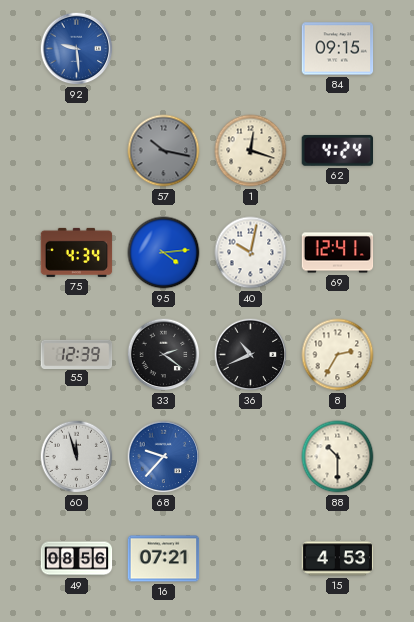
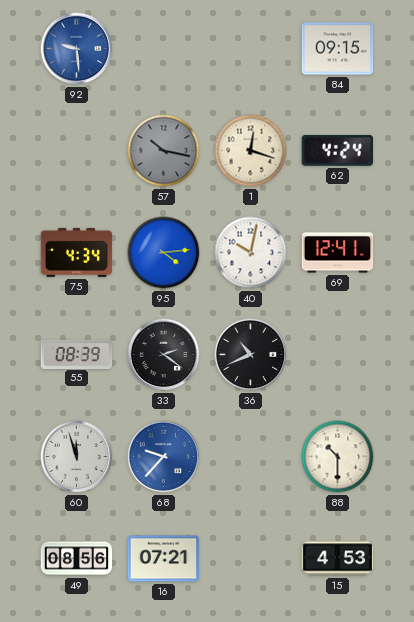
55: 12:39 -> 08:39 (77, 354)
8: 2:35 -> none (338, 355)
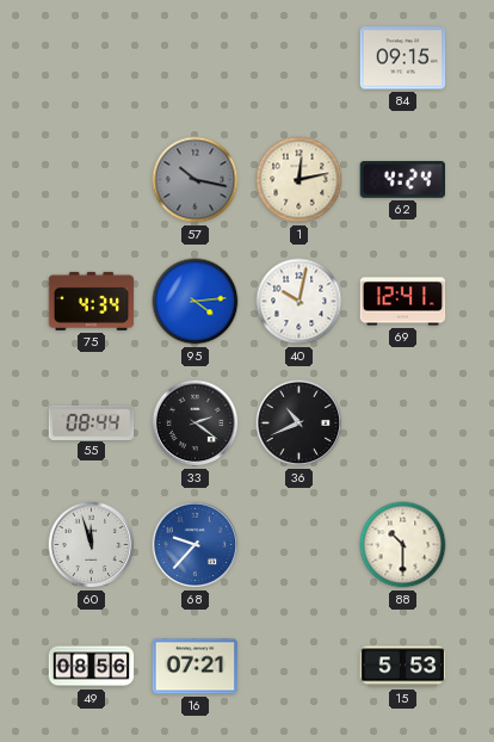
92: 9:29 -> none (77, 49)
1: 12:18 -> 12:13 (300, 180)
55: 08:39 -> 08:44 (92, 422)
15: 4:53 -> 5:53 (403, 667)
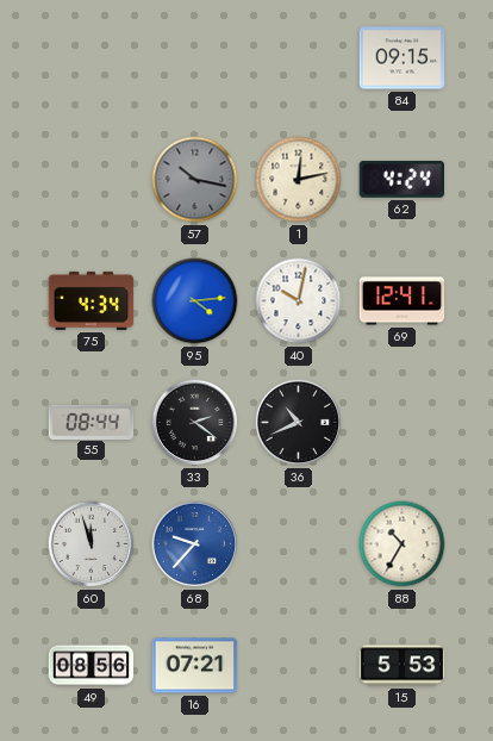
88: 10:30 -> 10:35 (402, 544)
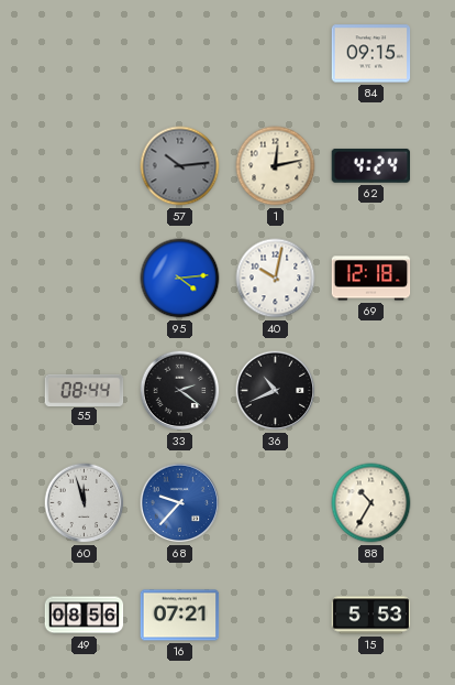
57: 10:17 -> 10:14 (180, 166)
75: 4:34 -> none (92, 300)
69: 12:41 -> 12:18 (371, 279)
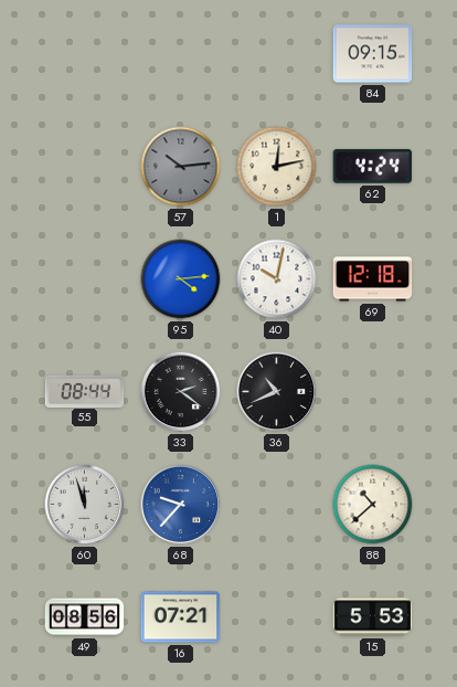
88: 10:35 -> 10:38 (373, 505)
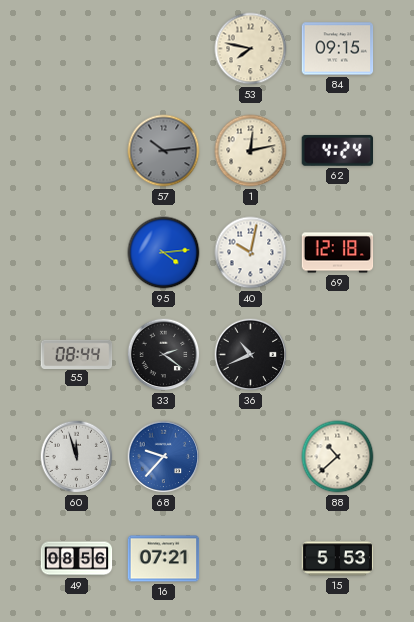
53: none -> 7:47 (251, 49)
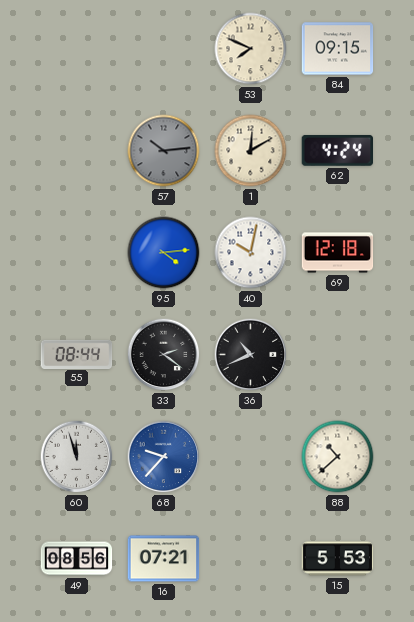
53: 7:47 -> 7:49 (251, 49)
1: 12:13 -> 12:10 (251, 151)
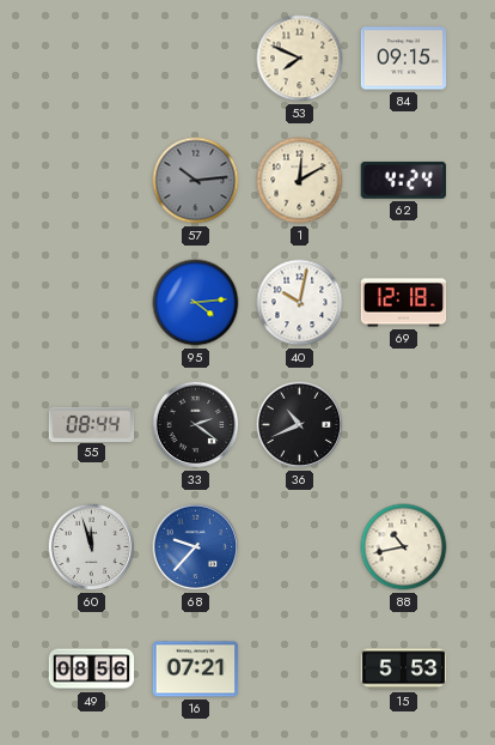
88: 10:38 -> 10:43 (404, 547)
